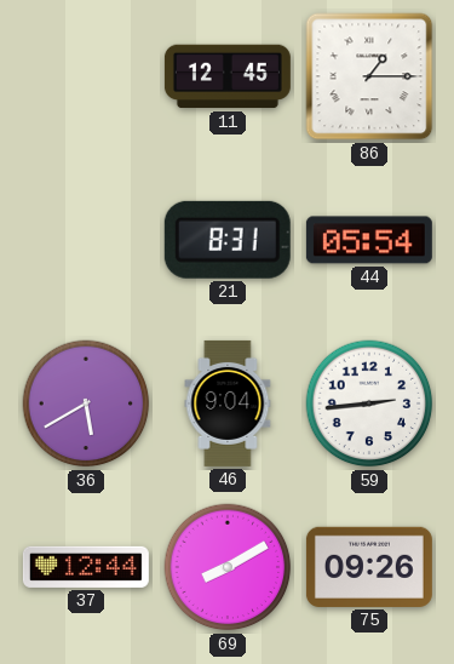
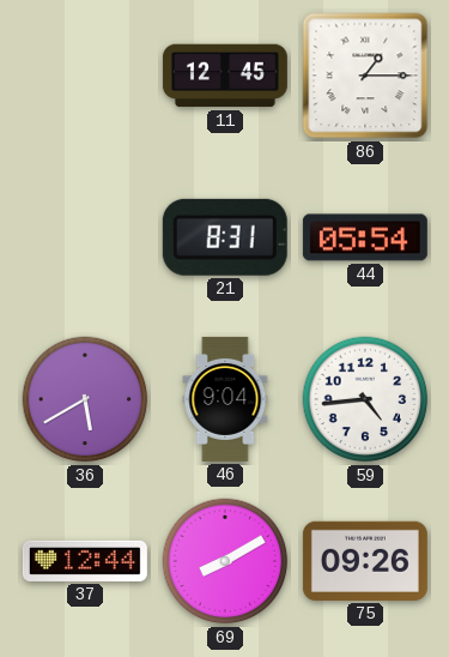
59: 2:44 -> 4:44 (365, 399)
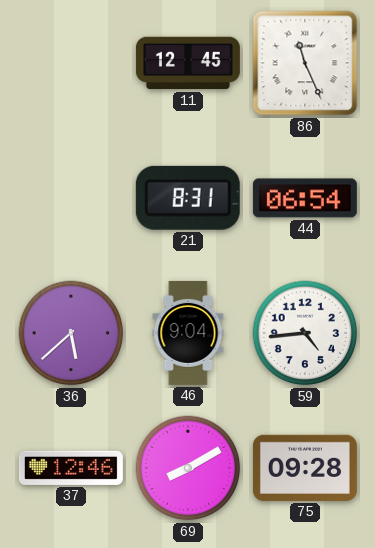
86: 1:15 -> 11:26 (305, 63)
44: 05:54 -> 06:54 (305, 198)
36: 5:40 -> 5:38 (71, 333)
37: 12:44 -> 12:46 (71, 468)
75: 09:26 -> 09:28 (305, 468)
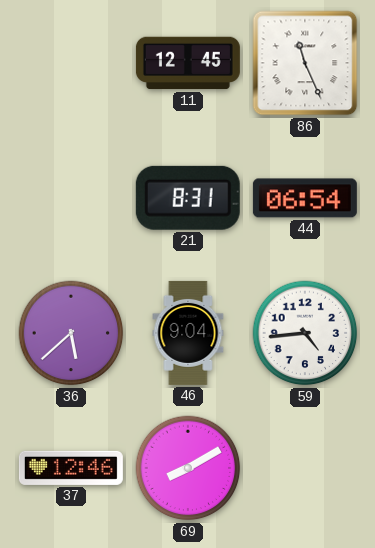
75: 09:28 -> none (305, 468)
